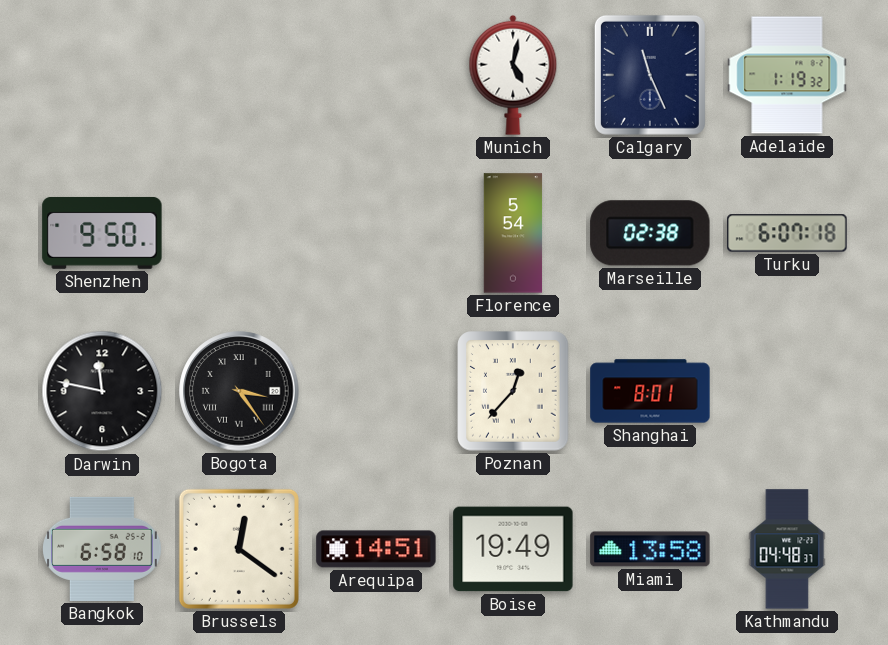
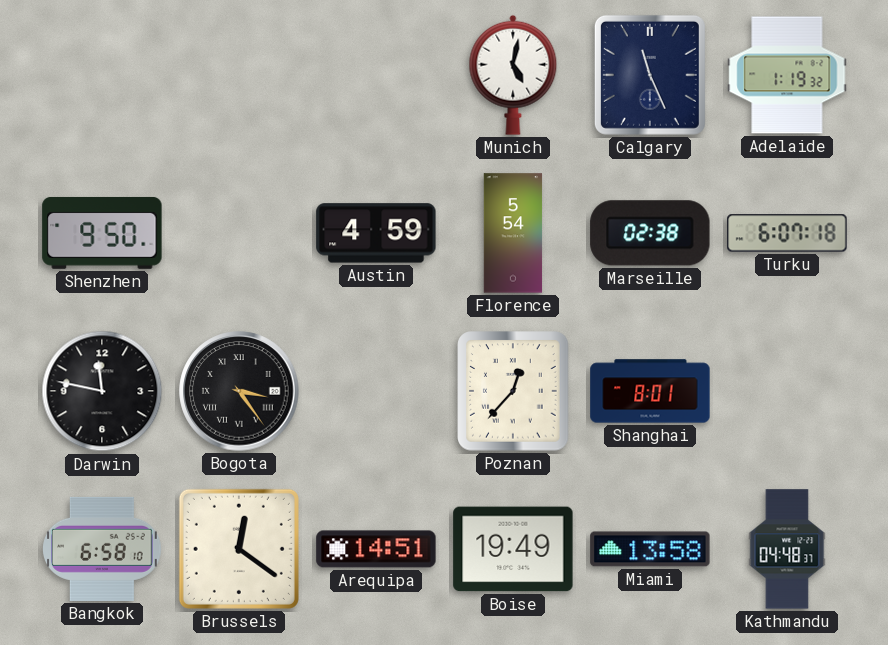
Austin: none -> 4:59 (376, 233)
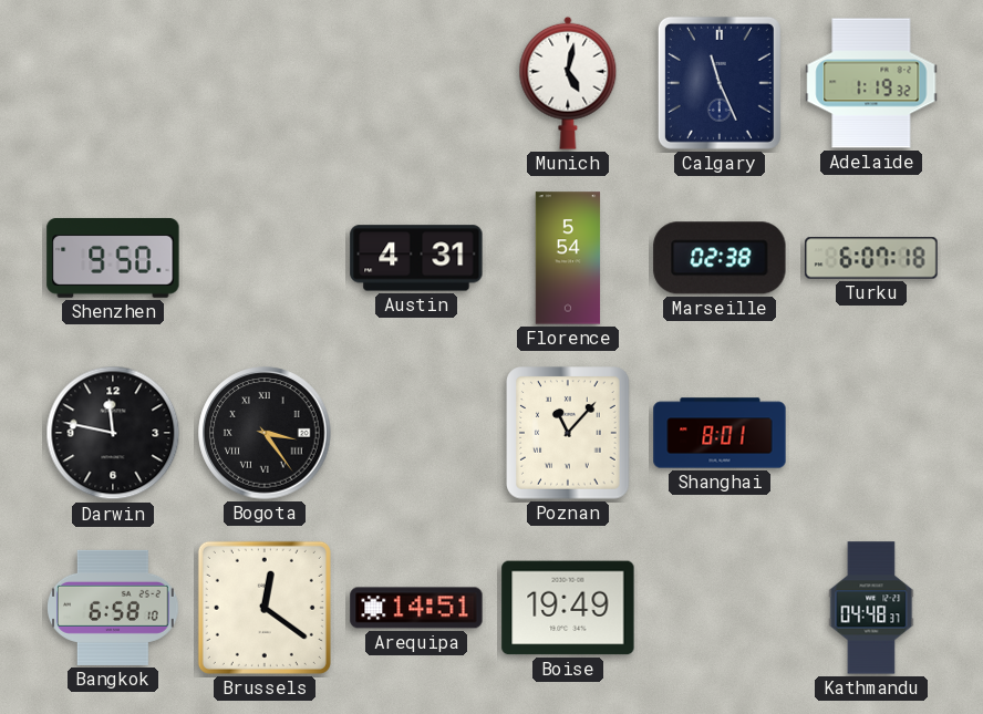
Austin: 4:59 -> 4:31 (416, 258)
Poznan: 12:37 -> 11:07 (568, 433)
Miami: 13:58 -> none (650, 549)
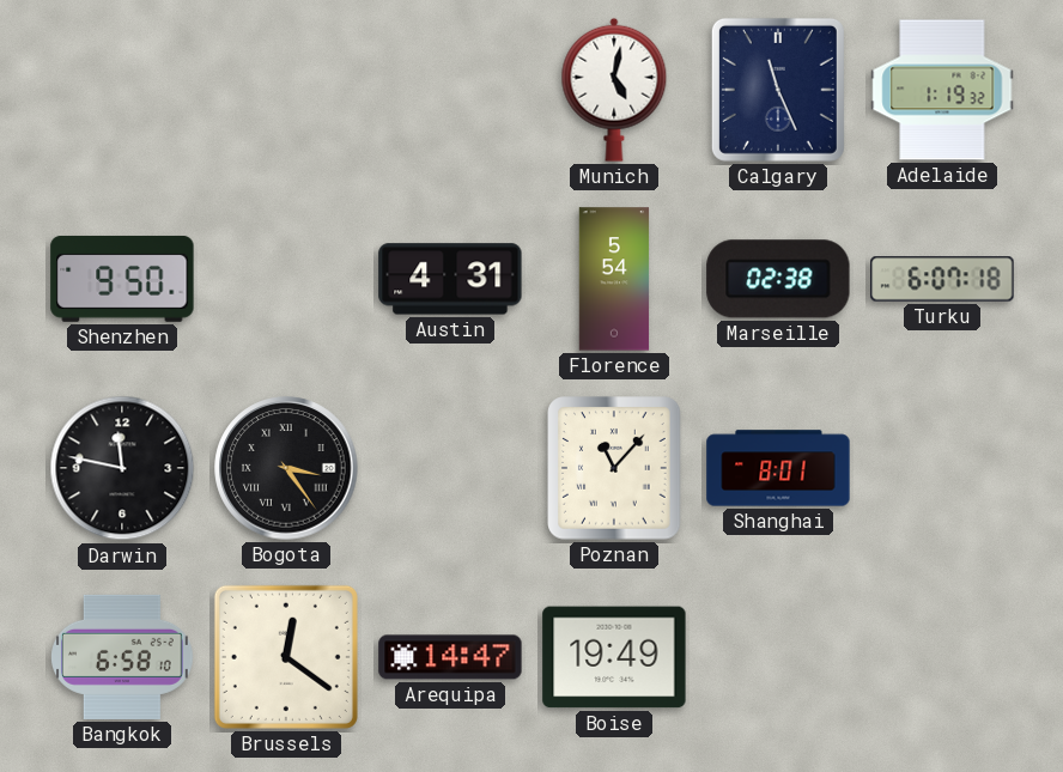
Arequipa: 14:51 -> 14:47 (450, 657)
Kathmandu: 04:48 -> none (871, 608)
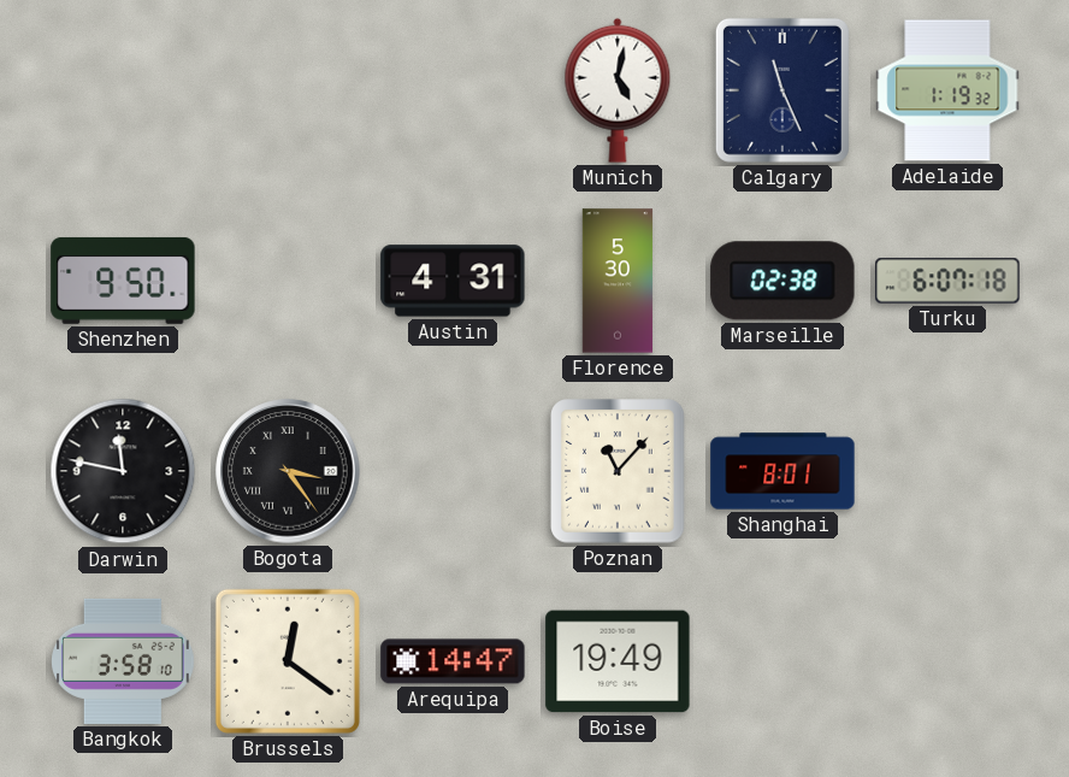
Florence: 5:54 -> 5:30 (618, 281)
Bangkok: 6:58 -> 3:58 (124, 661)
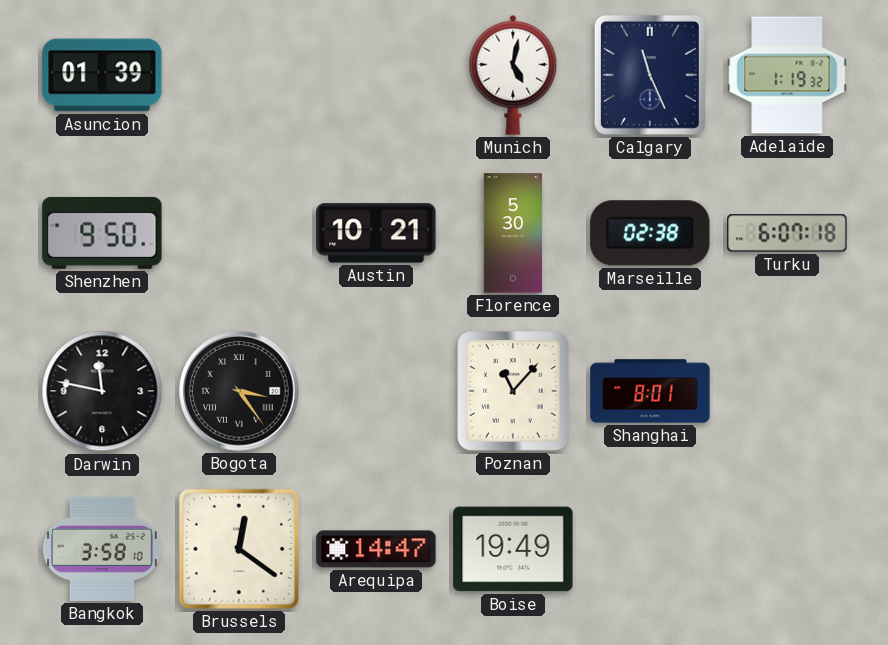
Asuncion: none -> 01:39 (102, 75)
Austin: 4:31 -> 10:21 (376, 233)
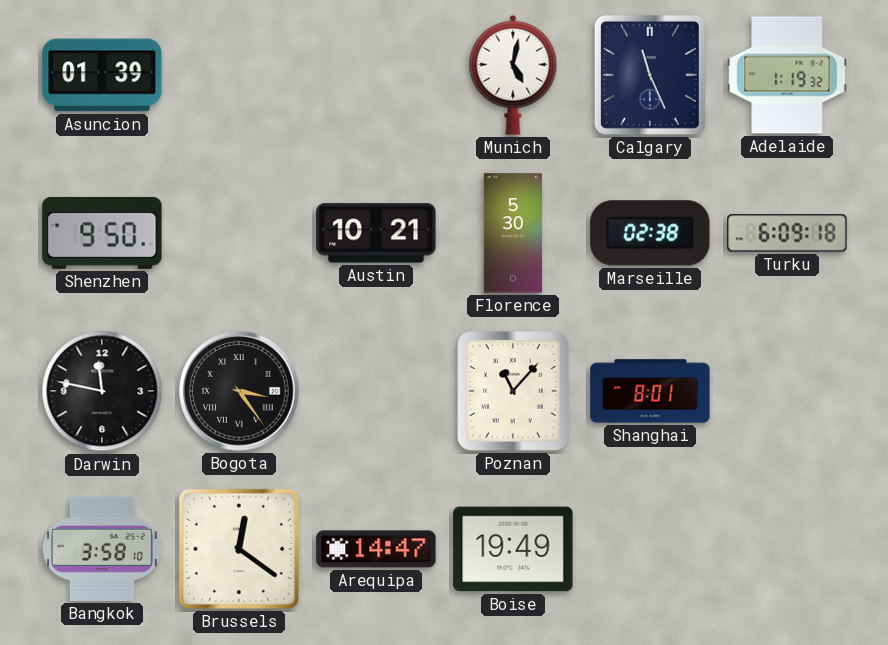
Turku: 6:07 -> 6:09 (787, 233)
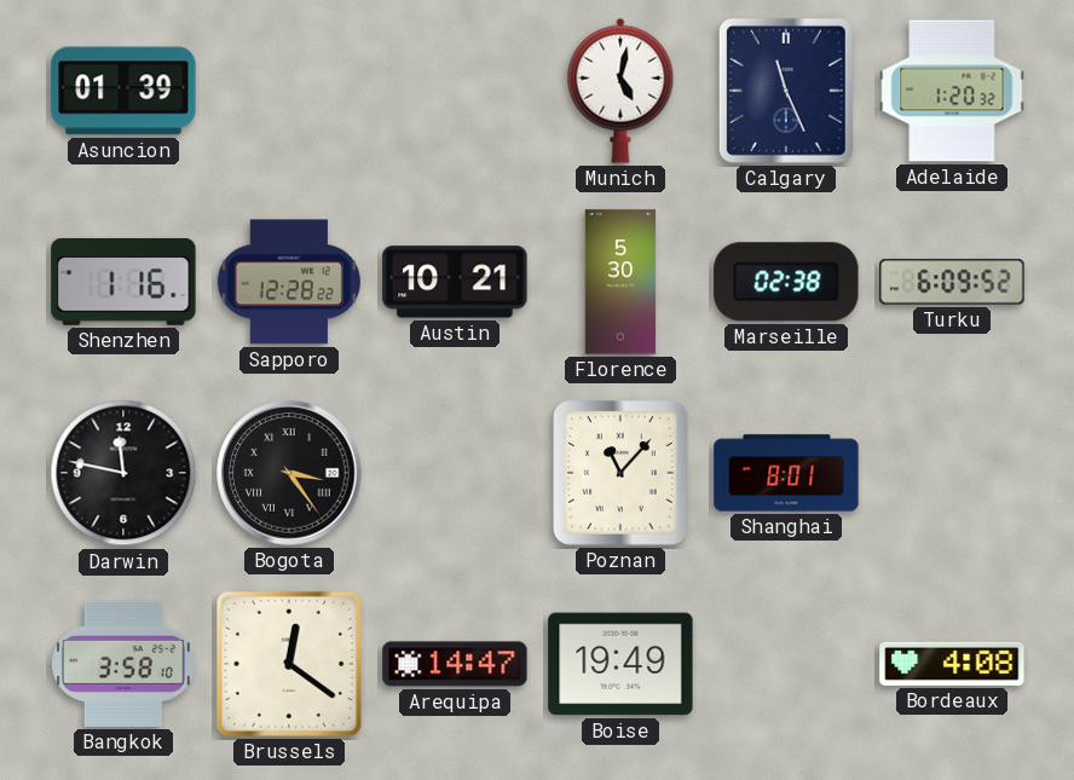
Adelaide: 1:19 -> 1:20 (952, 91)
Shenzhen: 9:50 -> 1:16 (123, 282)
Sapporo: none -> 12:28 (289, 282)
Turku: 6:09:18 -> 6:09:52 (952, 282)
Bordeaux: none -> 4:08 (952, 664)
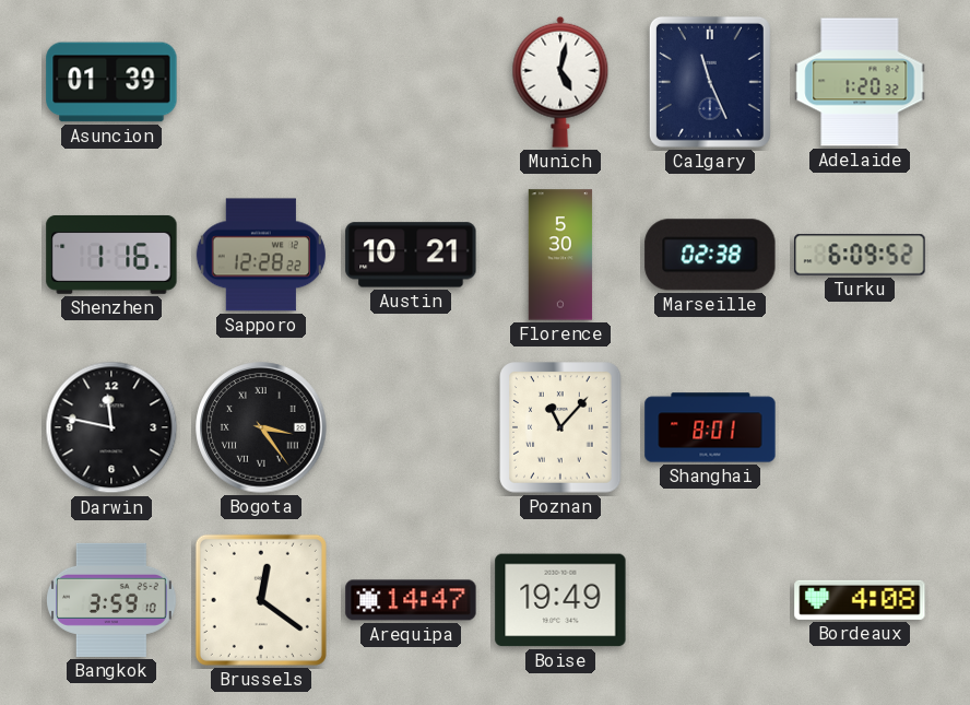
Bangkok: 3:58 -> 3:59 (113, 600)
